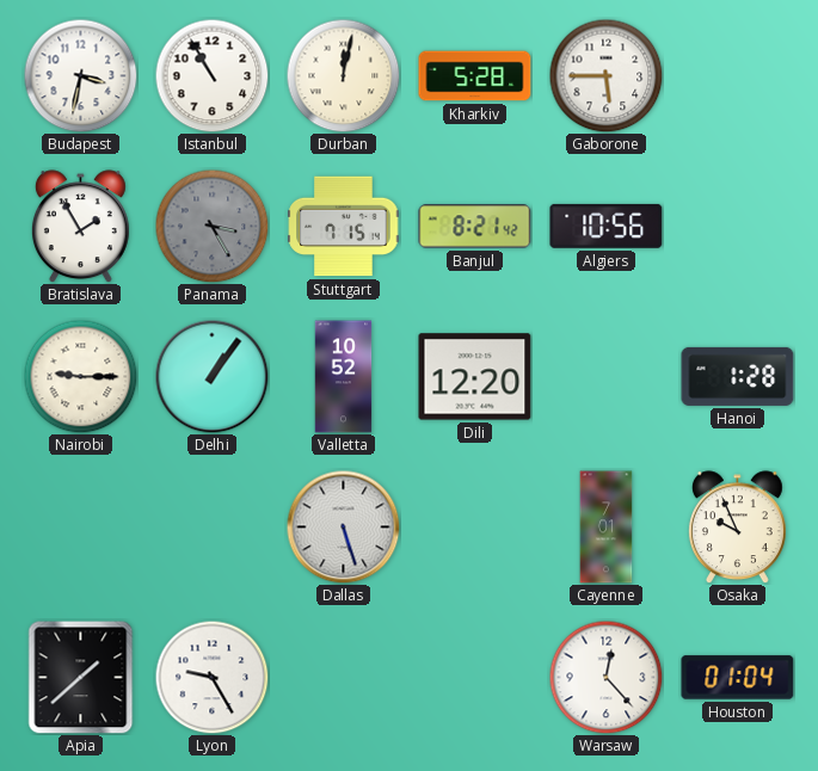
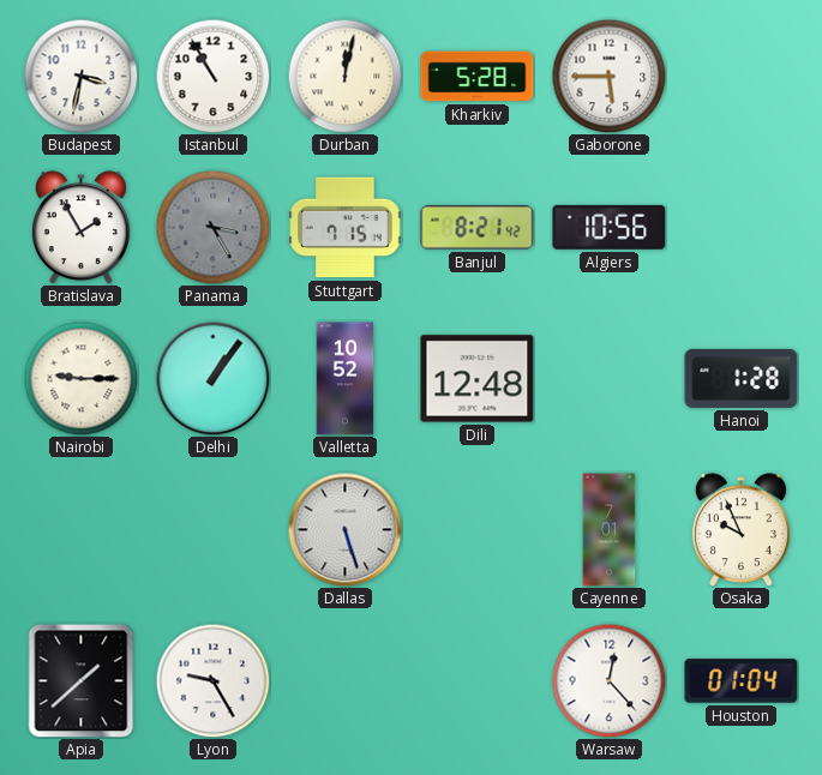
Dili: 12:20 -> 12:48 (478, 379)
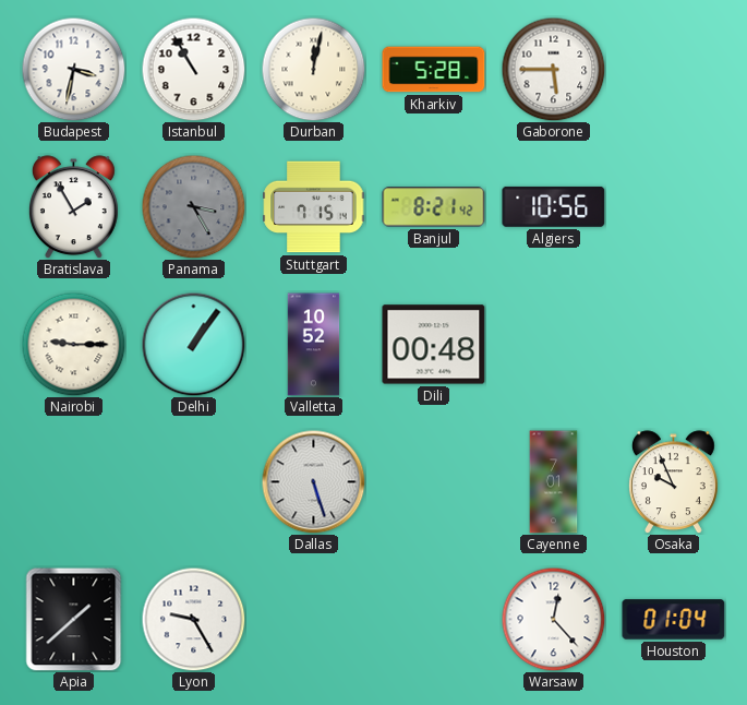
Dili: 12:48 -> 00:48 (434, 345)
Hanoi: 1:28 -> none (742, 378)
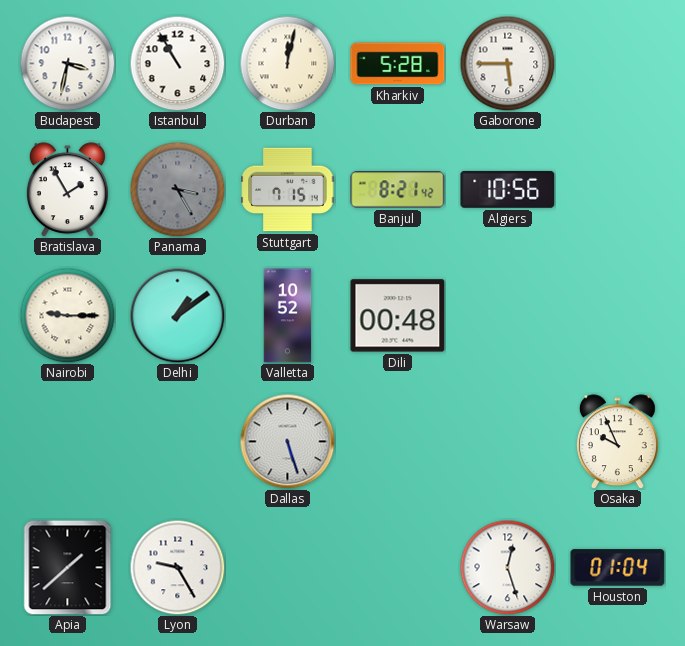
Delhi: 1:06 -> 1:09 (177, 315)
Cayenne: 7:01 -> none (554, 482)
Warsaw: 12:23 -> 12:27 (507, 567)
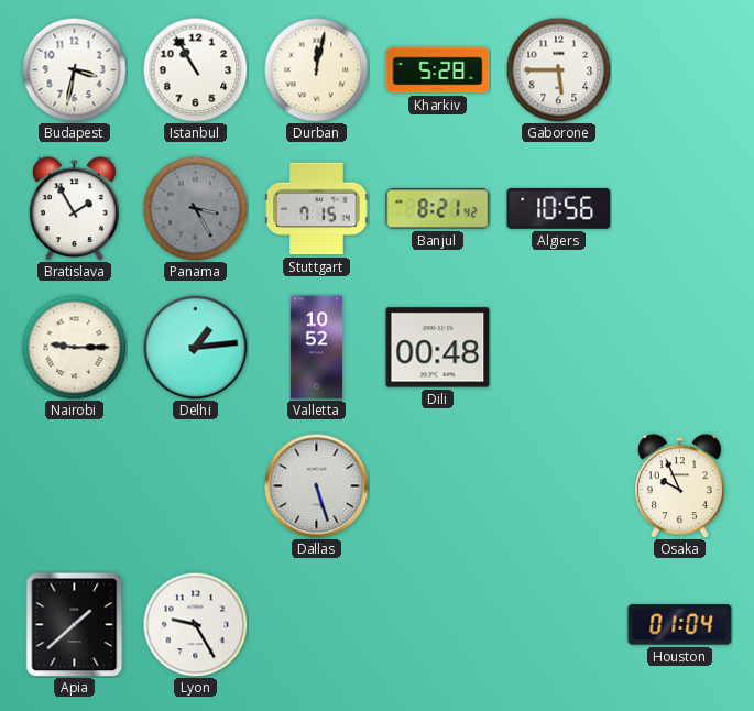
Delhi: 1:09 -> 1:14 (195, 347)
Warsaw: 12:27 -> none (507, 567)
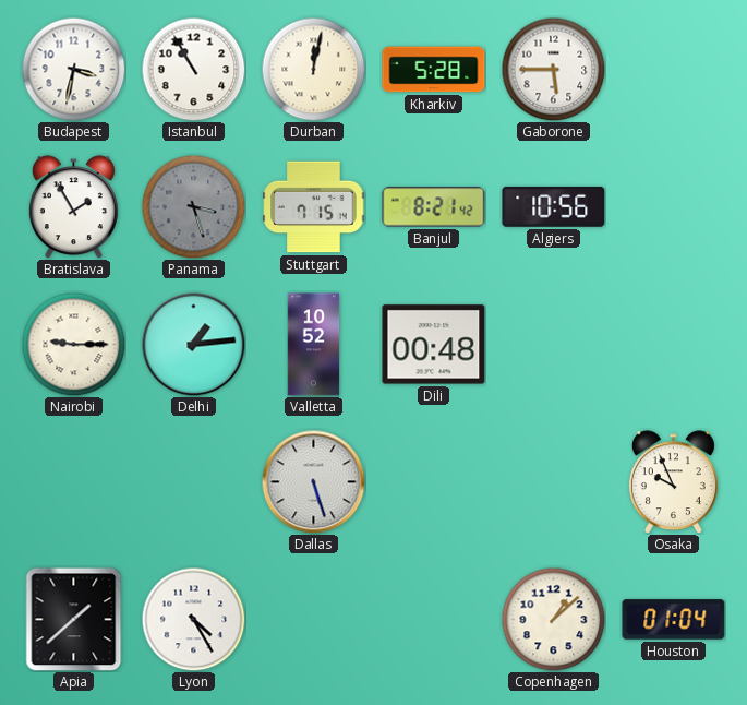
Panama: 3:25 -> 3:27 (193, 206)
Lyon: 9:25 -> 4:25 (193, 619)
Copenhagen: none -> 1:08 (553, 619)
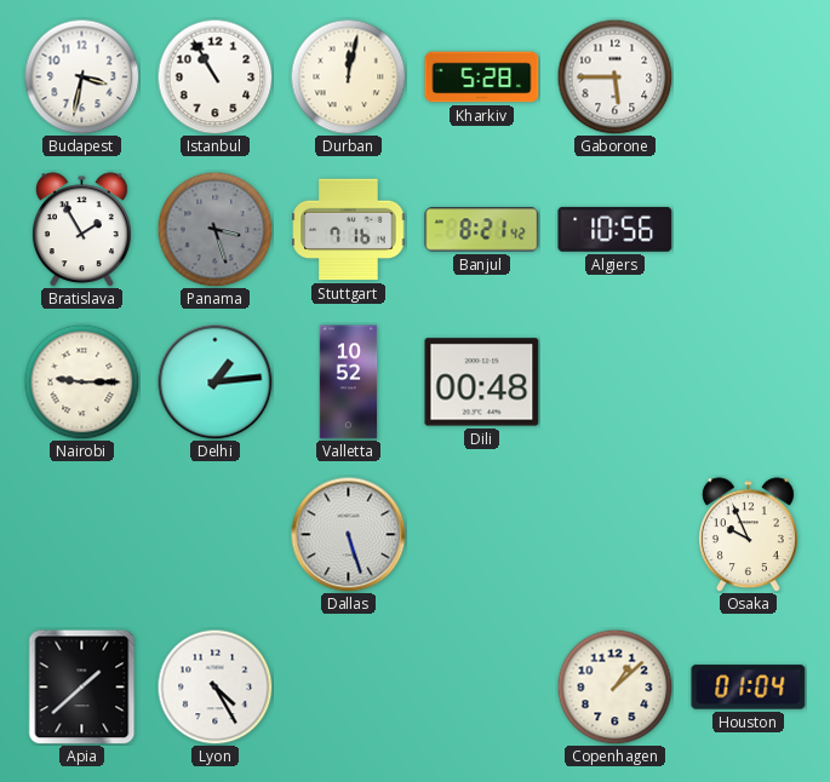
Stuttgart: 7:15 -> 7:16 (349, 230)
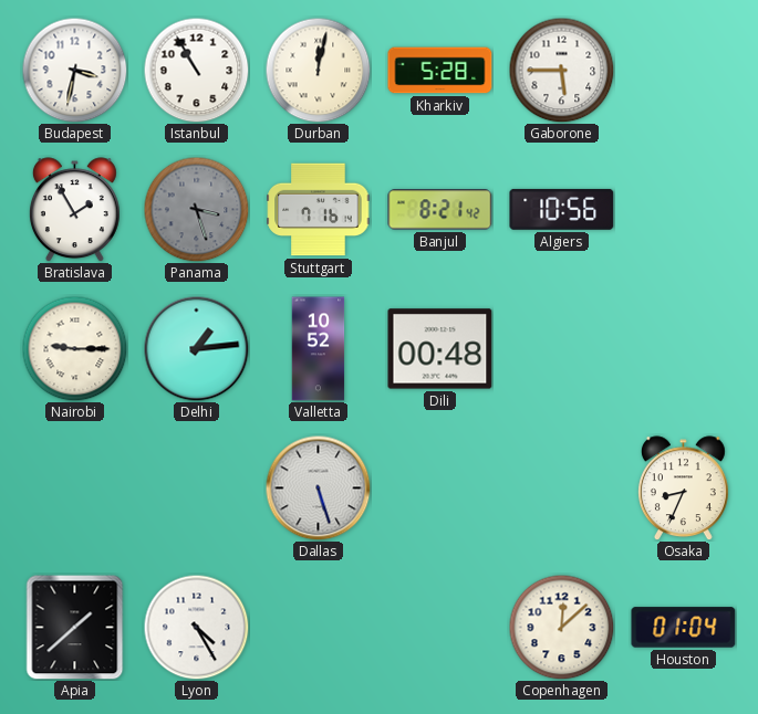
Osaka: 9:56 -> 8:34 (683, 489)
Copenhagen: 1:08 -> 12:08 (561, 627)
